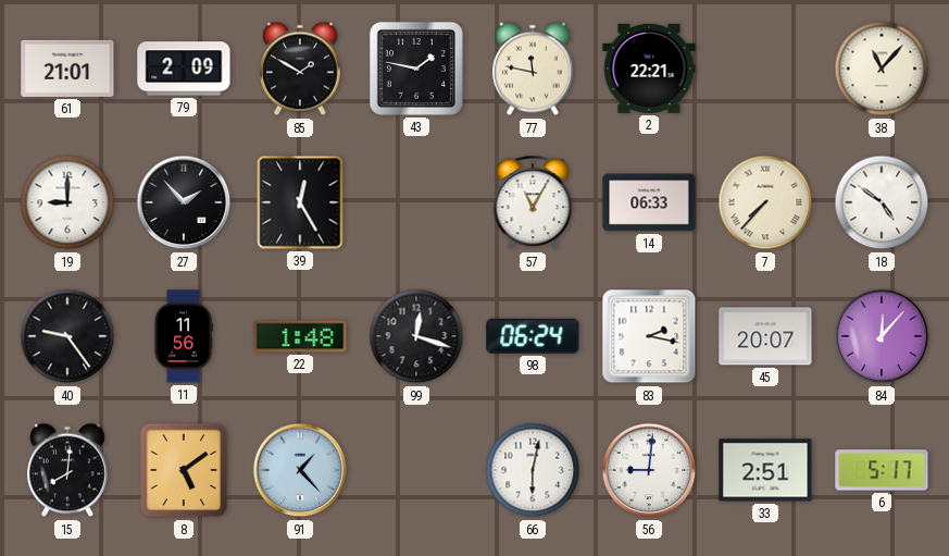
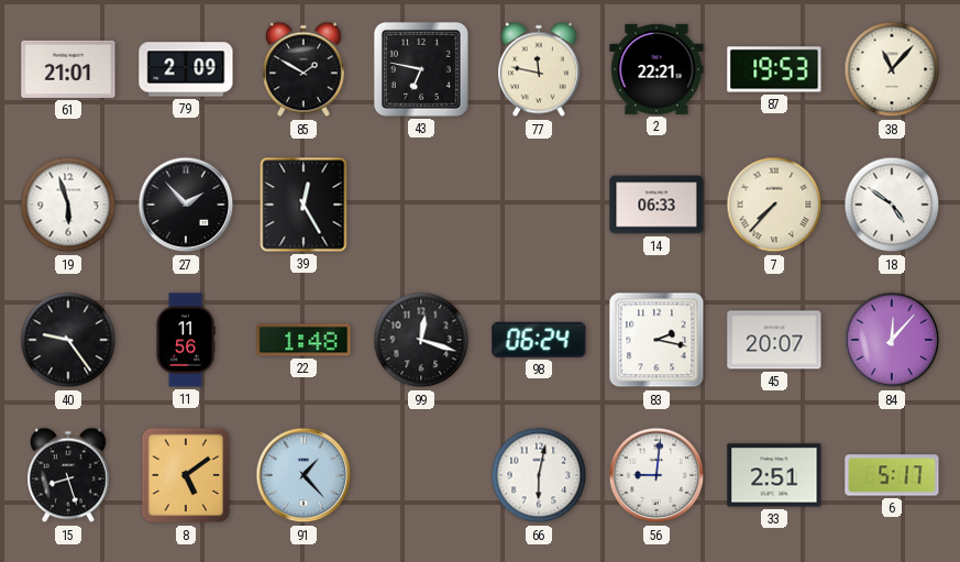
43: 1:47 -> 6:47 (421, 69)
87: none -> 19:53 (774, 69)
19: 9:00 -> 5:57 (68, 205)
57: 11:05 -> none (533, 202)
15: 8:01 -> 8:27 (69, 475)
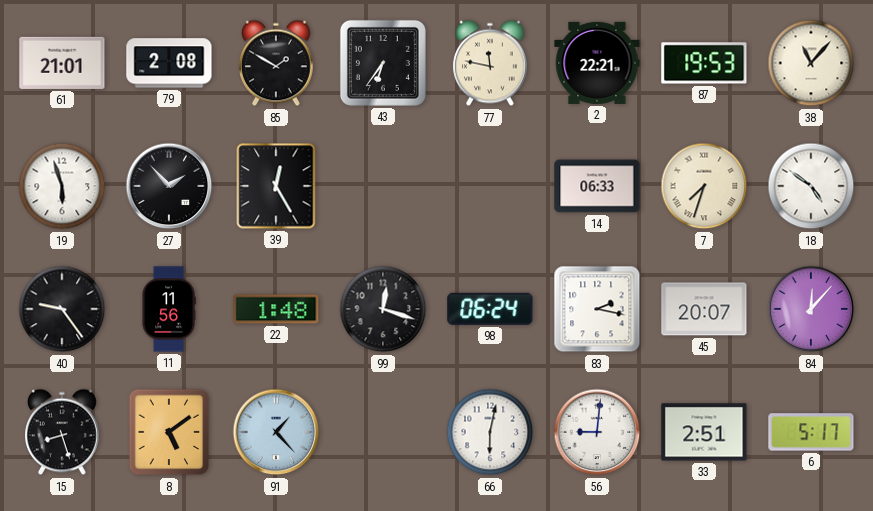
79: 2:09 -> 2:08 (169, 63)
43: 6:47 -> 6:36 (383, 63)
7: 7:37 -> 7:33 (704, 186)
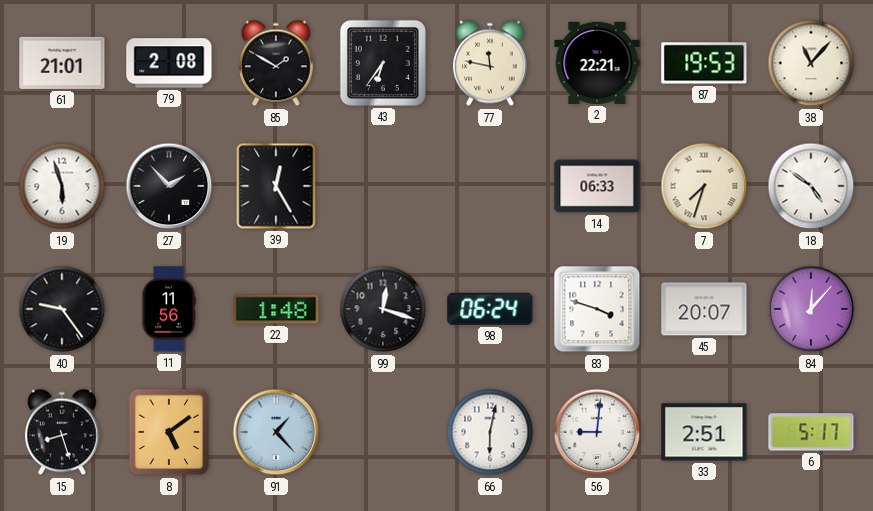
83: 2:17 -> 3:48 (597, 309)
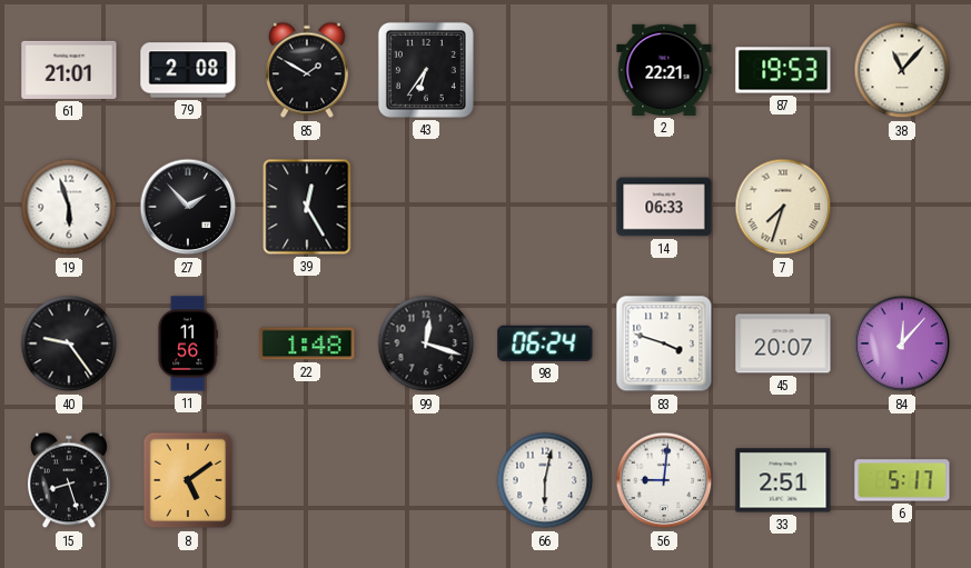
77: 11:47 -> none (491, 63)
18: 4:51 -> none (811, 186)
91: 1:23 -> none (276, 432)
